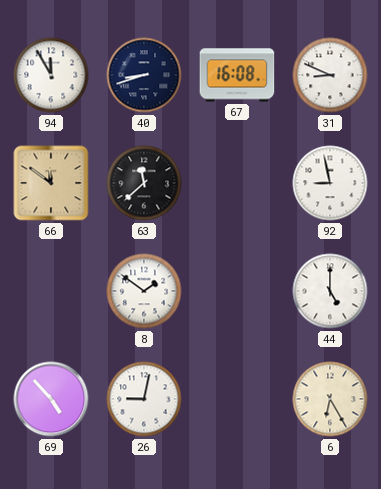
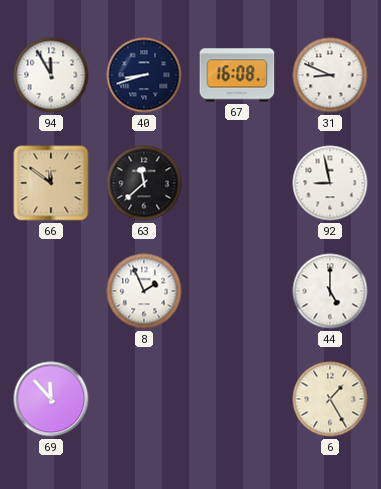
8: 1:51 -> 1:56 (144, 291)
69: 4:53 -> 11:53 (51, 399)
26: 9:02 -> none (144, 399)
6: 6:25 -> 1:25 (330, 399)
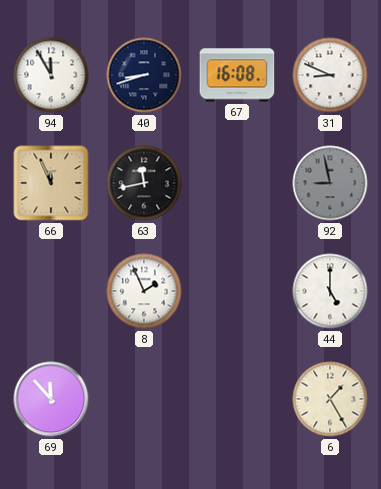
66: 11:51 -> 11:56 (51, 183)
63: 11:38 -> 11:43 (144, 183)
92 dial: white -> grey (330, 183)
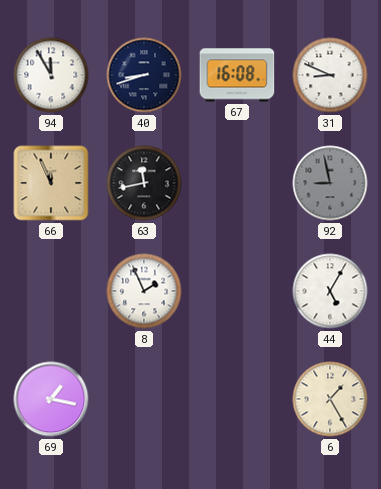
44: 5:00 -> 5:05 (330, 291)
69: 11:53 -> 1:17 (51, 399)
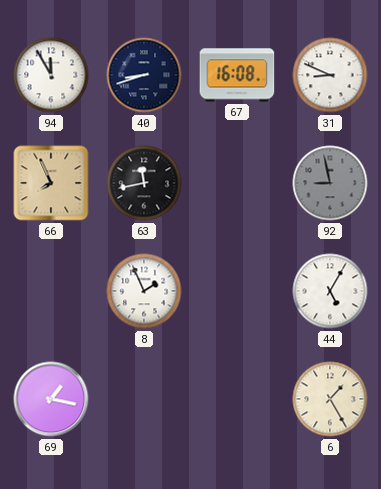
66: 11:56 -> 7:56 (51, 183)
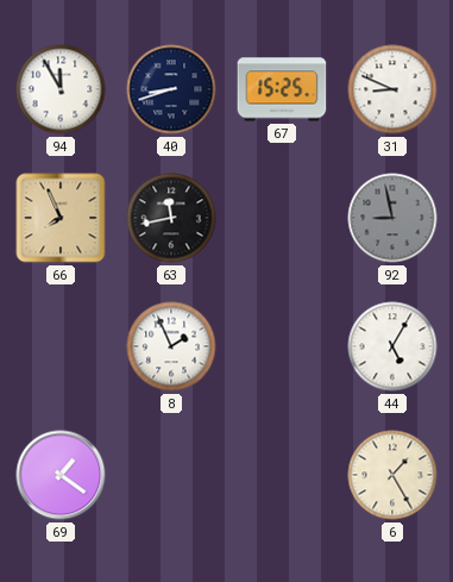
67: 16:08 -> 15:25 (282, 89)
69: 1:17 -> 1:21 (61, 475)
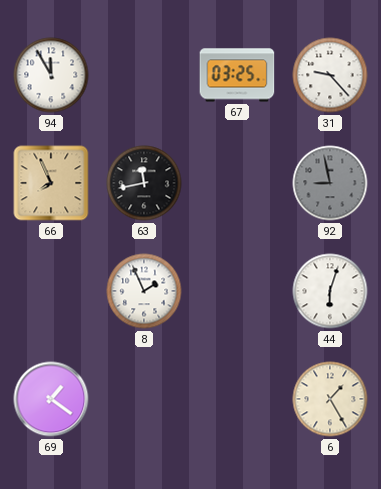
40: 8:42 -> none (171, 89)
67: 15:25 -> 03:25 (237, 75)
31: 8:49 -> 9:23 (330, 75)
44: 5:05 -> 6:03 (330, 291)
